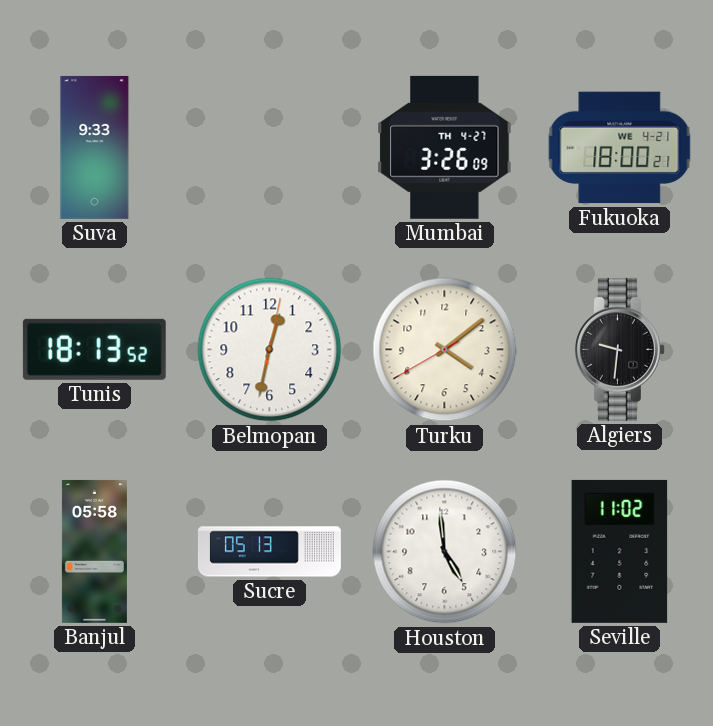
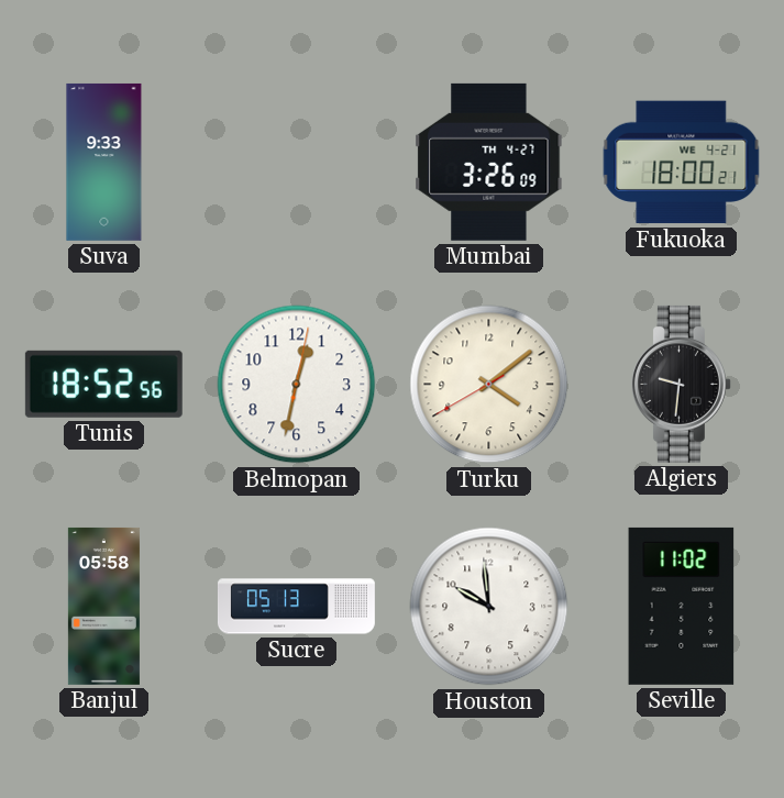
Tunis: 18:13 -> 18:52 (103, 384)
Houston: 4:59 -> 9:59 (489, 607)
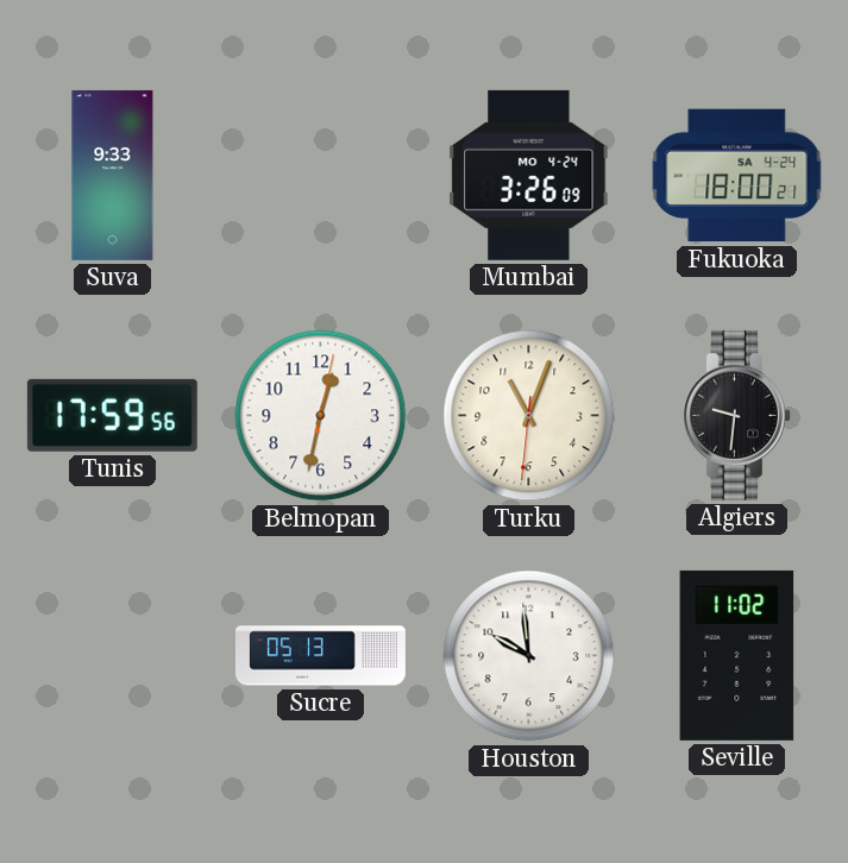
Mumbai date: TH 4-27 -> MO 4-24 (529, 175)
Fukuoka date: WE 4-21 -> SA 4-24 (737, 176)
Tunis: 18:52 -> 17:59 (112, 415)
Turku: 4:08 -> 11:03 (529, 416)
Banjul: 05:58 -> none (103, 606)
